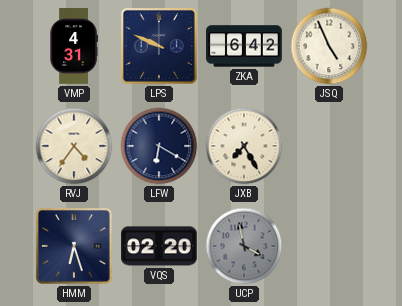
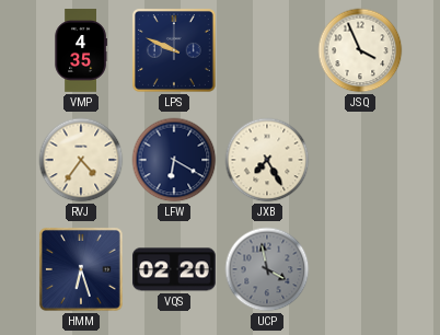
VMP: 4:31 -> 4:35 (81, 50)
ZKA: 6:42 -> none (244, 46)
JSQ: 4:56 -> 3:56 (360, 50)
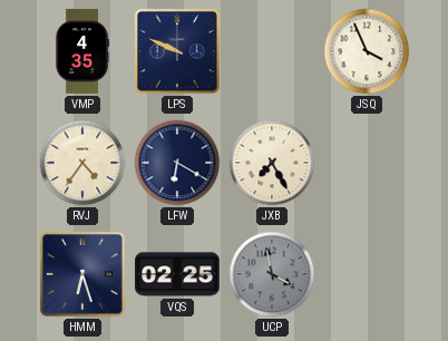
VQS: 02:20 -> 02:25 (178, 274)
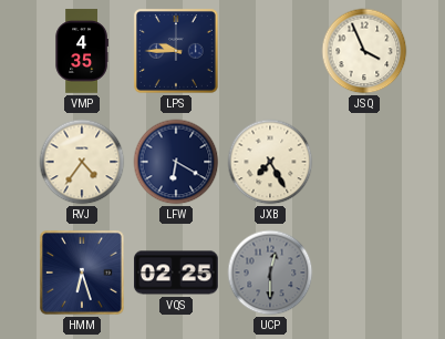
LPS: 9:49 -> 9:45 (176, 51)
UCP: 3:58 -> 12:30 (270, 273)
